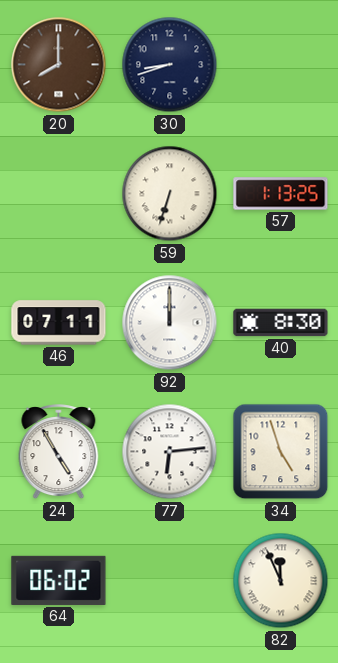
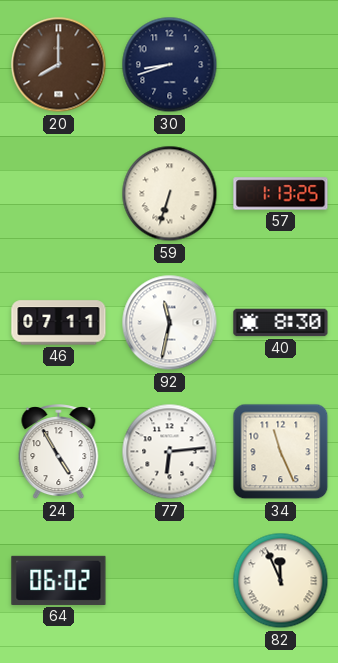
92: 12:00 -> 11:32 (170, 323)
34: 4:57 -> 11:26 (281, 452)
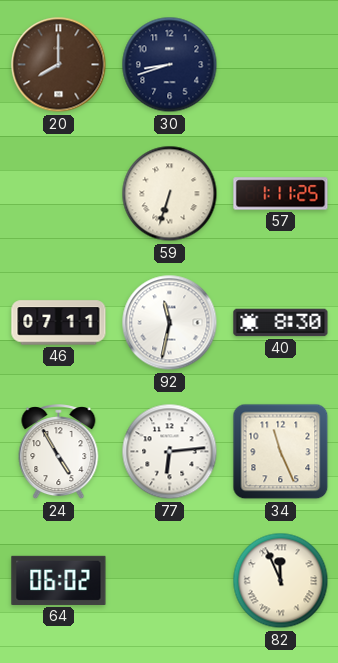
57: 1:13 -> 1:11 (281, 194)
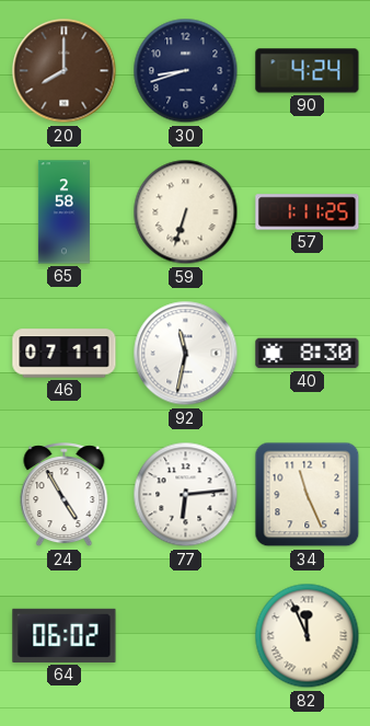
90: none -> 4:24 (308, 71)
65: none -> 2:58 (63, 212)
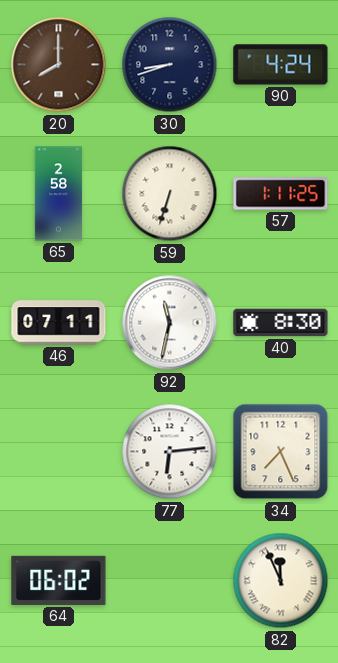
24: 4:55 -> none (65, 495)
34: 11:26 -> 7:26 (281, 452)
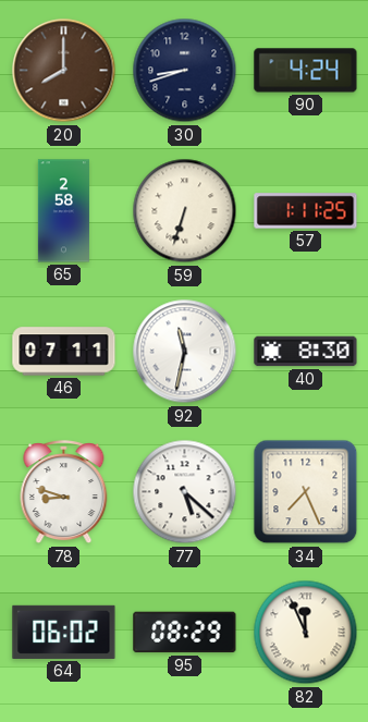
78: none -> 8:48 (64, 492)
77: 6:14 -> 5:22 (185, 492)
95: none -> 08:29 (185, 633)
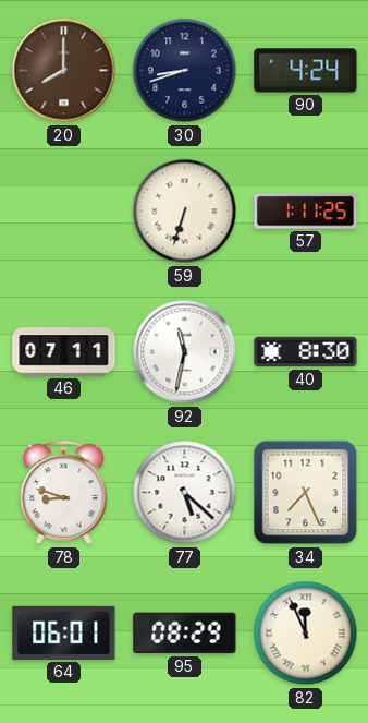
65: 2:58 -> none (63, 211)
64: 06:02 -> 06:01 (64, 632)
